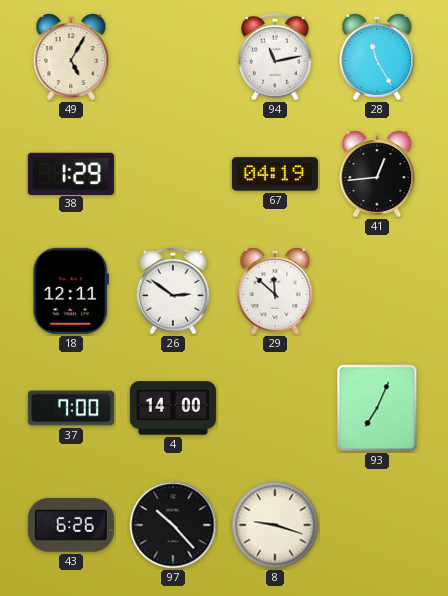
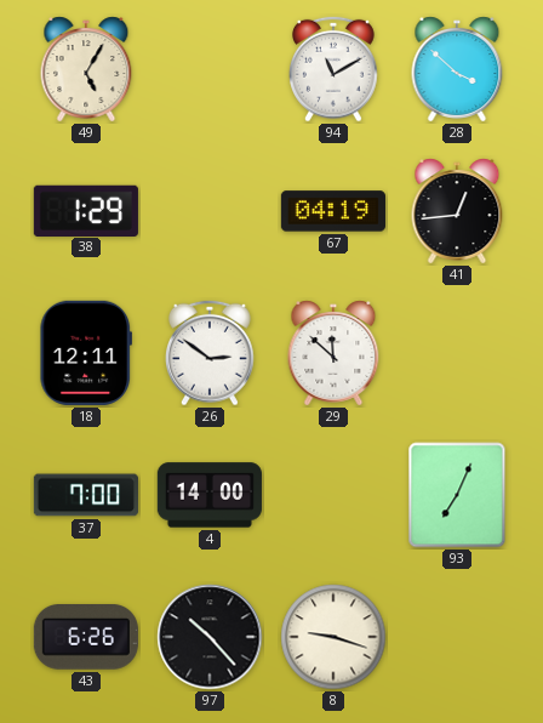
94: 11:13 -> 11:10 (335, 69)
28: 11:25 -> 3:52 (457, 69)
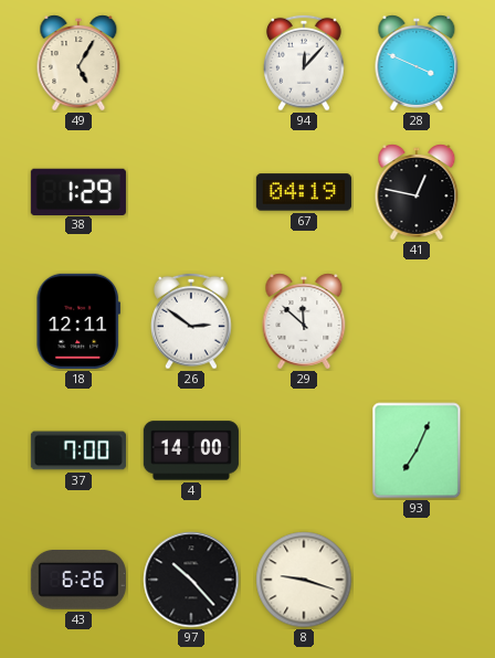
94: 11:10 -> 12:07 (305, 63)
28: 3:52 -> 3:49 (417, 63)
41: 12:44 -> 12:47 (417, 192)
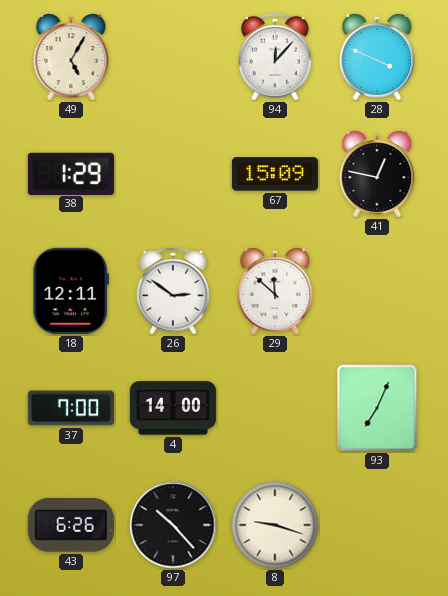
67: 04:19 -> 15:09 (275, 174)
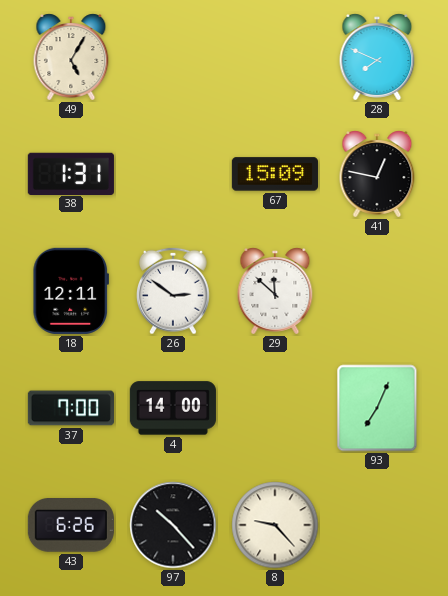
94: 12:07 -> none (276, 57)
28: 3:49 -> 7:49 (377, 57)
38: 1:29 -> 1:31 (71, 173)
8: 9:18 -> 9:23 (275, 525)
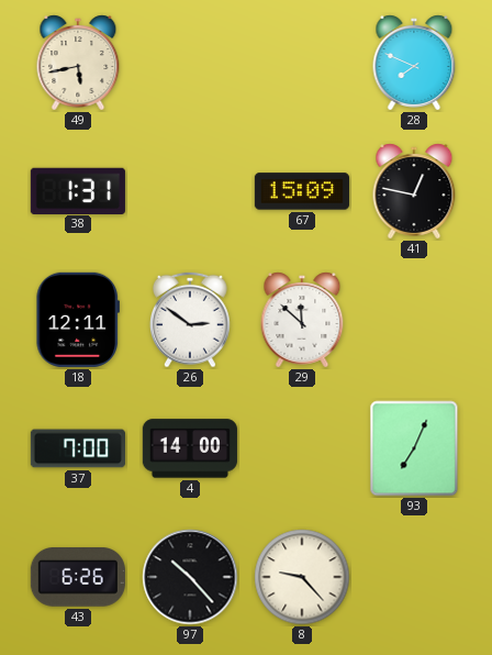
49: 5:05 -> 5:43 (78, 63)
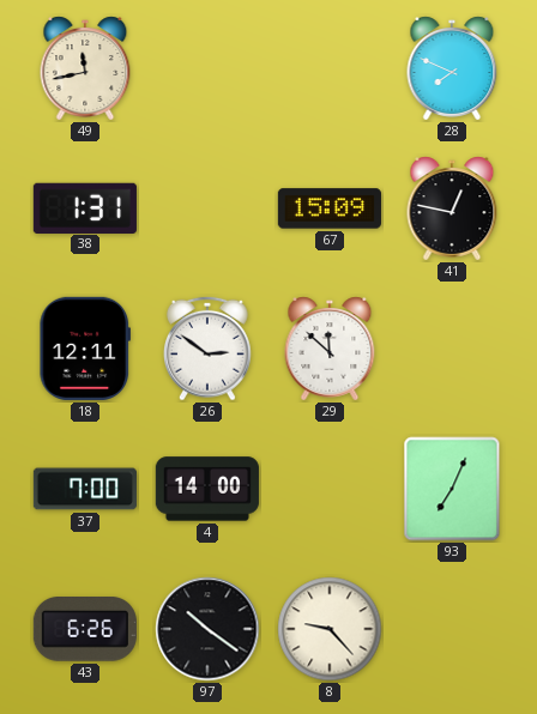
49: 5:43 -> 11:43 (85, 68)
97: 10:23 -> 10:21 (207, 629)
